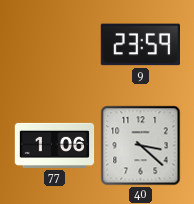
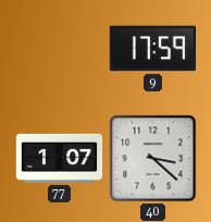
9: 23:59 -> 17:59 (152, 49)
77: 1:06 -> 1:07 (60, 158)
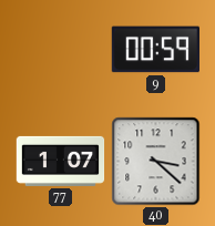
9: 17:59 -> 00:59 (155, 50)
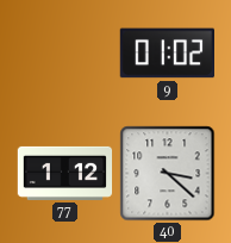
9: 00:59 -> 01:02 (167, 54)
77: 1:07 -> 1:12 (65, 173)
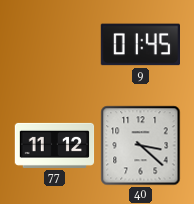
9: 01:02 -> 01:45 (140, 45)
77: 1:12 -> 11:12 (55, 145)
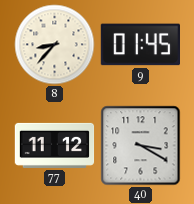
8: none -> 8:37 (55, 45)
40: 3:22 -> 3:20 (141, 146)
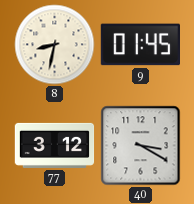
8: 8:37 -> 8:32 (55, 45)
77: 11:12 -> 3:12 (55, 145)
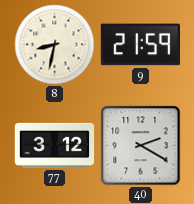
9: 01:45 -> 21:59 (140, 45)
40: 3:20 -> 2:20 (141, 146)
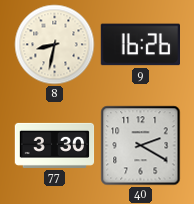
9: 21:59 -> 16:26 (140, 45)
77: 3:12 -> 3:30 (55, 145)
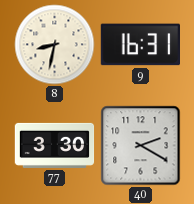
9: 16:26 -> 16:31 (140, 45)
